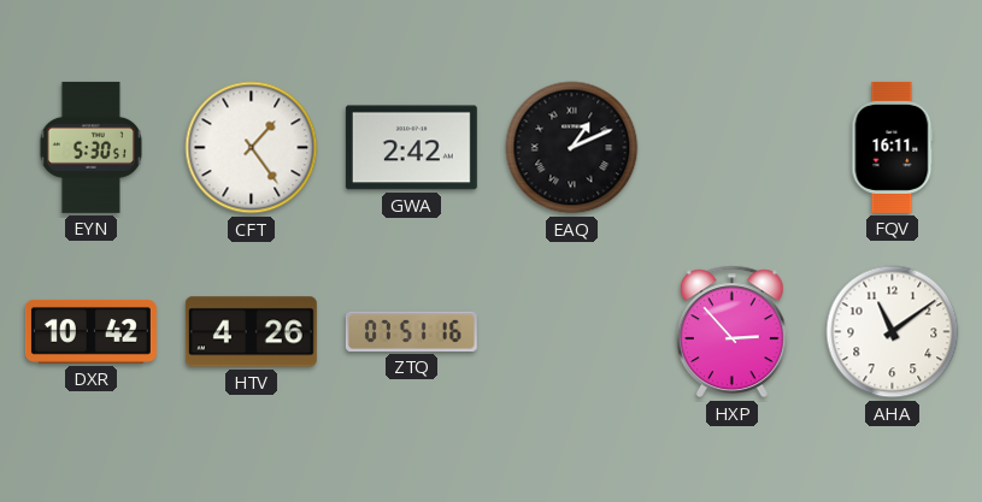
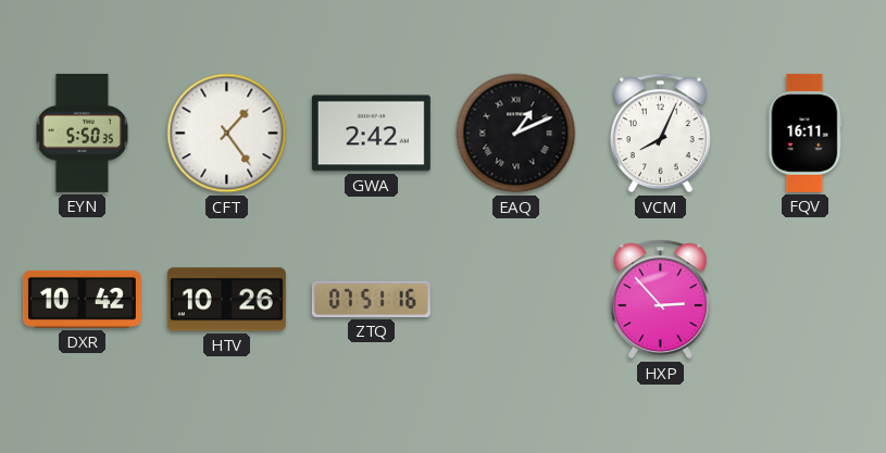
EYN: 5:30 -> 5:50 (82, 133)
VCM: none -> 8:04 (660, 134)
HTV: 4:26 -> 10:26 (226, 300)
AHA: 11:09 -> none (893, 332)
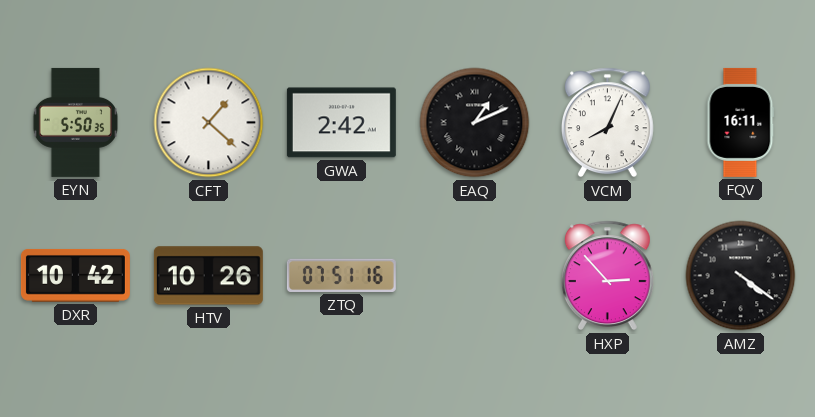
CFT: 1:24 -> 1:22 (209, 123)
AMZ: none -> 4:21 (741, 276)
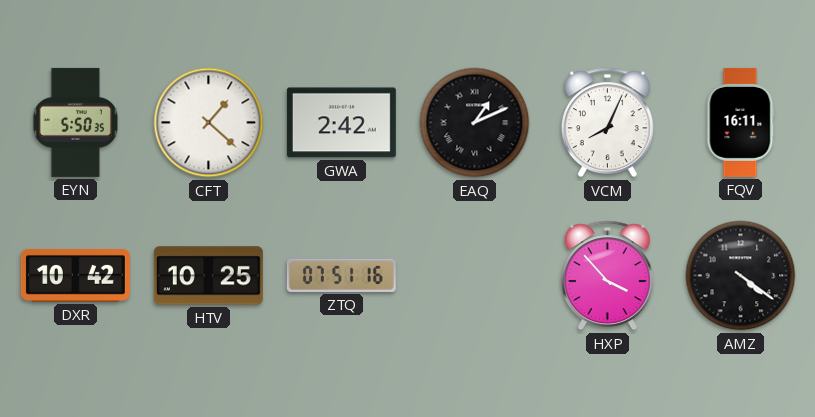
HTV: 10:26 -> 10:25 (208, 276)
HXP: 2:53 -> 3:53 (607, 276)
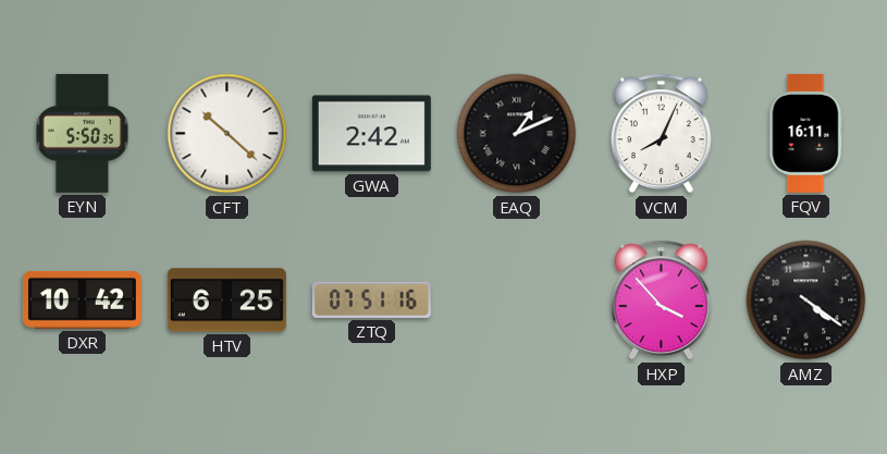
CFT: 1:22 -> 10:22 (227, 134)
HTV: 10:25 -> 6:25 (226, 300)
